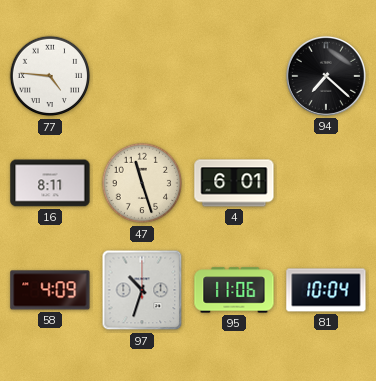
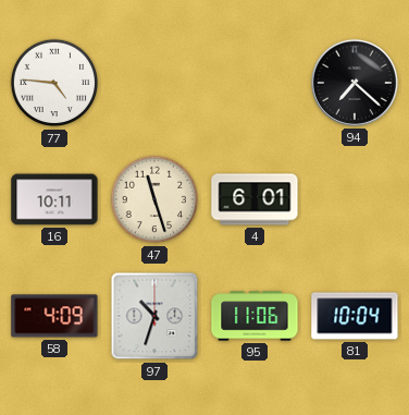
16: 8:11 -> 10:11 (54, 199)
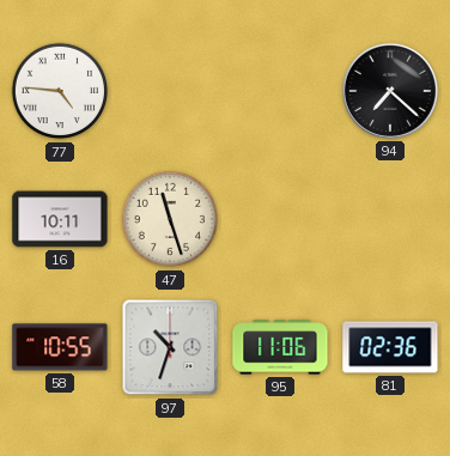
4: 6:01 -> none (255, 199)
58: 4:09 -> 10:55 (60, 347)
81: 10:04 -> 02:36 (390, 347)
